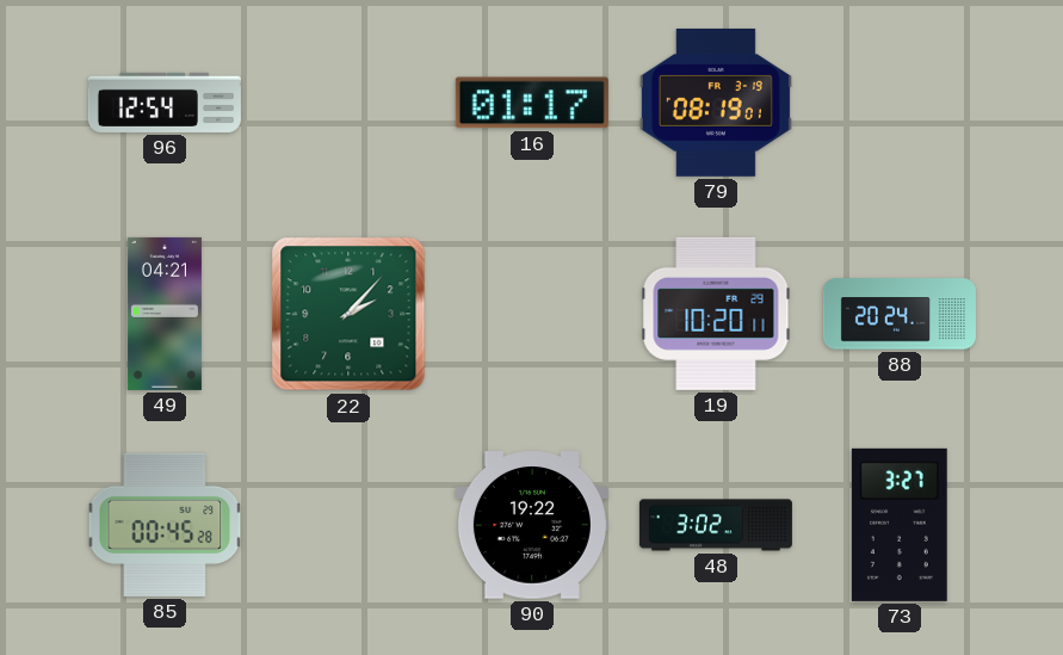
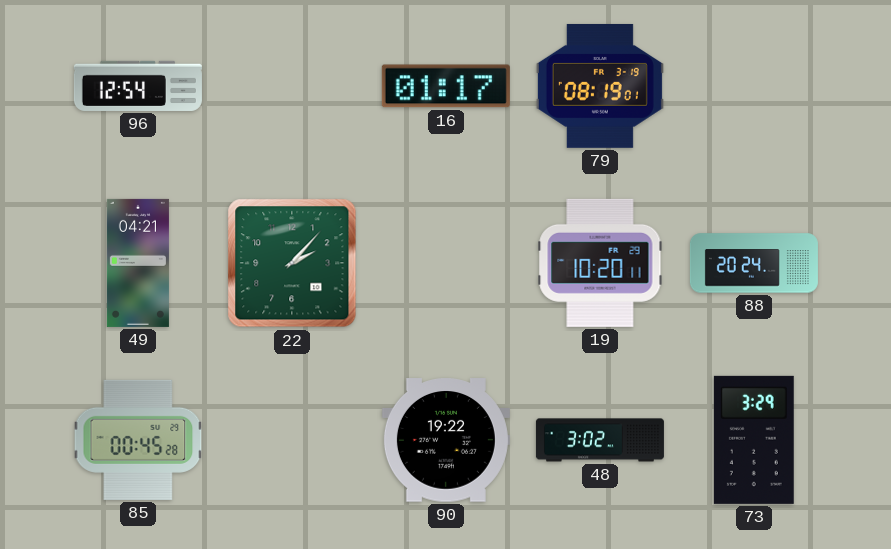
73: 3:27 -> 3:29 (754, 440)
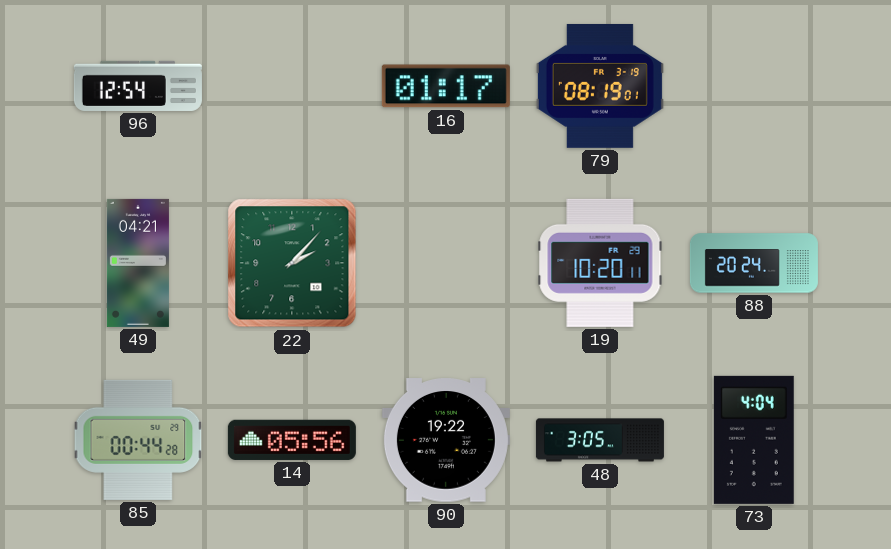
85: 00:45 -> 00:44 (138, 440)
14: none -> 05:56 (292, 440)
48: 3:02 -> 3:05 (600, 440)
73: 3:29 -> 4:04 (754, 440)
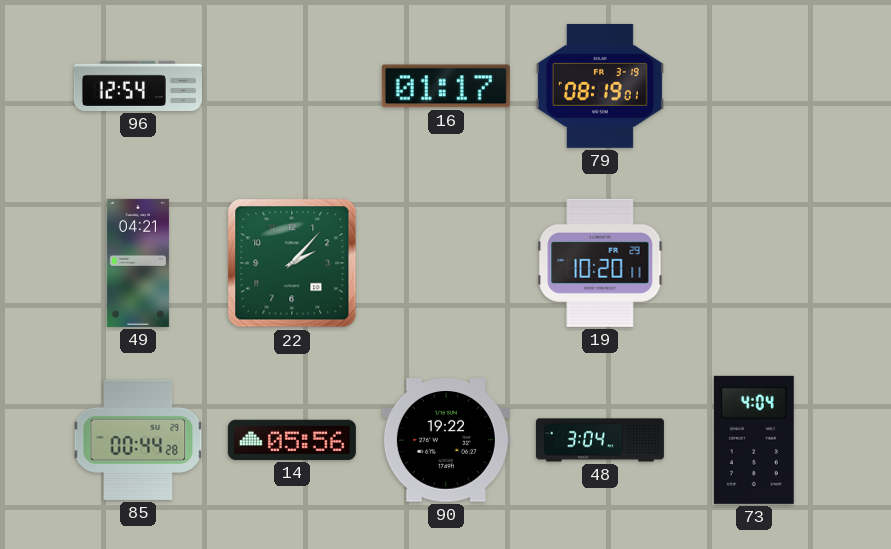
88: 20:24 -> none (754, 263)
48: 3:05 -> 3:04 (600, 440)
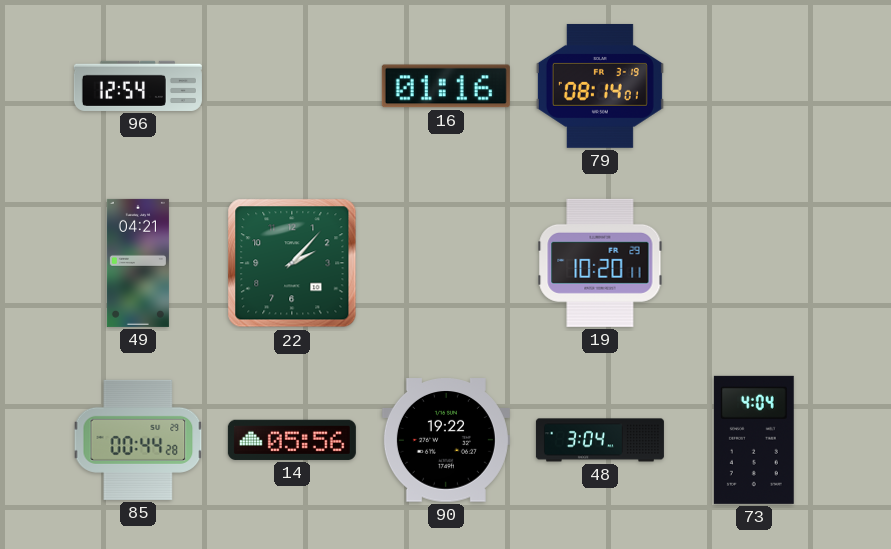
16: 01:17 -> 01:16 (446, 86)
79: 08:19 -> 08:14 (600, 86)
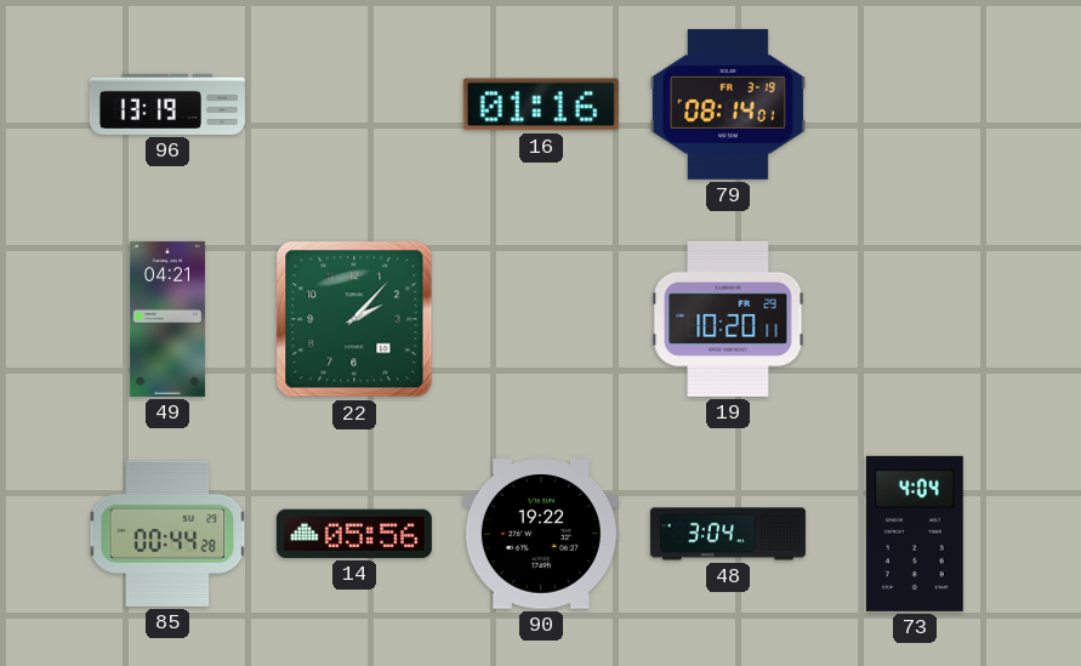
96: 12:54 -> 13:19 (167, 104)
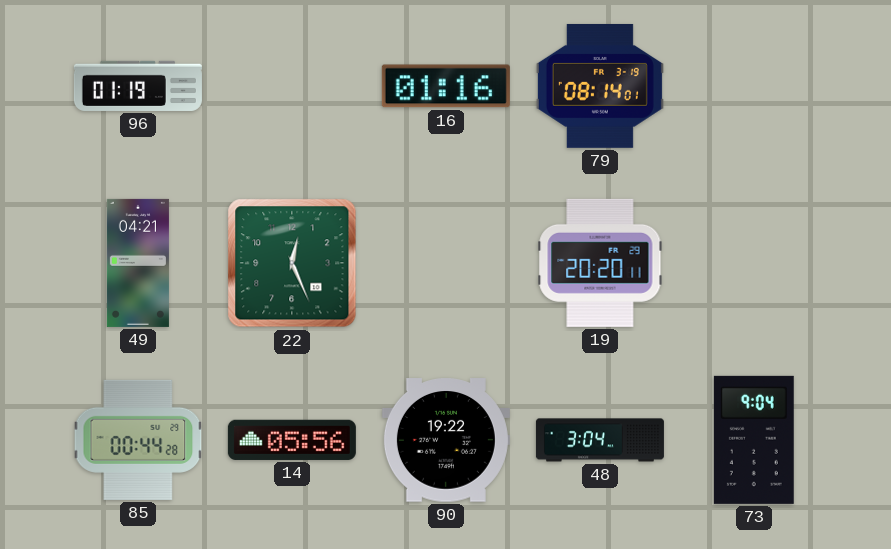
96: 13:19 -> 01:19 (138, 86)
22: 2:07 -> 12:26 (292, 263)
19: 10:20 -> 20:20 (600, 263)
73: 4:04 -> 9:04 (754, 440)
